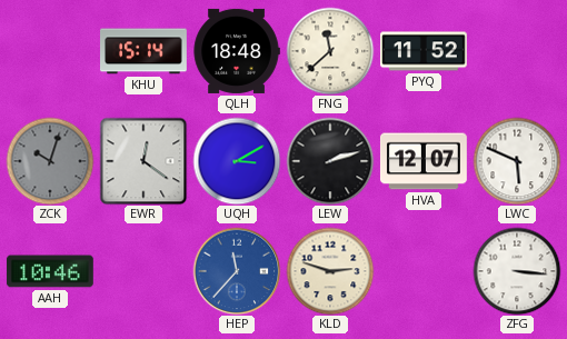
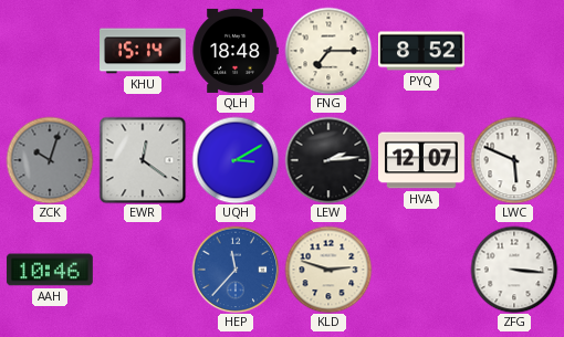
FNG: 11:38 -> 7:15 (328, 51)
PYQ: 11:52 -> 8:52 (422, 51)
LEW: 2:12 -> 2:14 (328, 160)
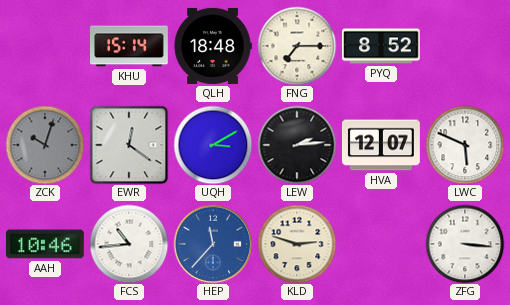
FCS: none -> 10:44 (129, 244)
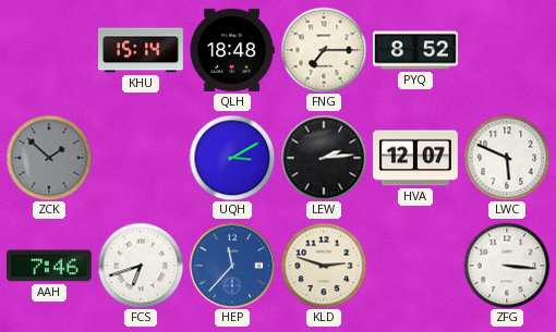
ZCK: 10:03 -> 1:52 (49, 158)
EWR: 12:21 -> none (129, 145)
AAH: 10:46 -> 7:46 (49, 266)
FCS: 10:44 -> 6:42 (141, 266)
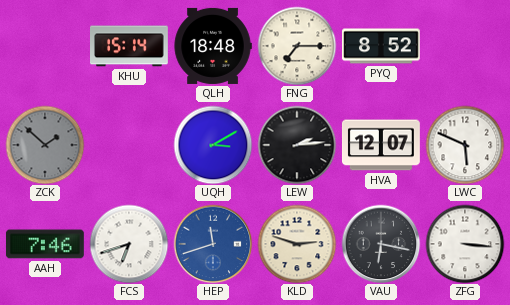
HEP: 11:37 -> 11:42 (213, 244)
VAU: none -> 6:17 (381, 244)
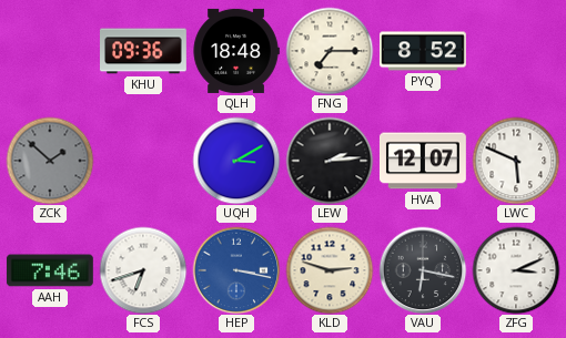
KHU: 15:14 -> 09:36 (144, 51)
HEP: 11:42 -> 3:17 (236, 270)
ZFG: 3:16 -> 3:11 (516, 270)
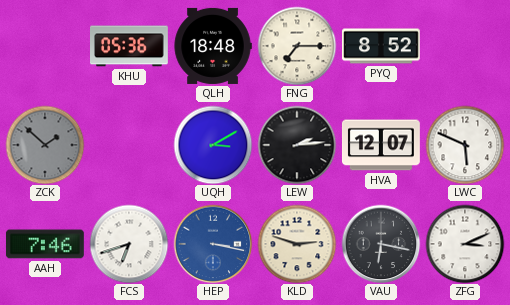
KHU: 09:36 -> 05:36 (130, 46)
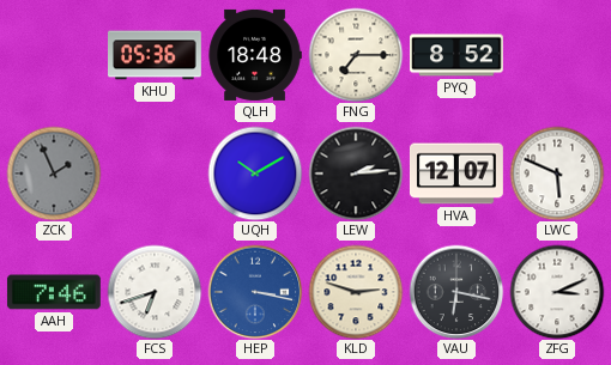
ZCK: 1:52 -> 1:56 (54, 174)
UQH: 3:10 -> 10:10 (255, 174)
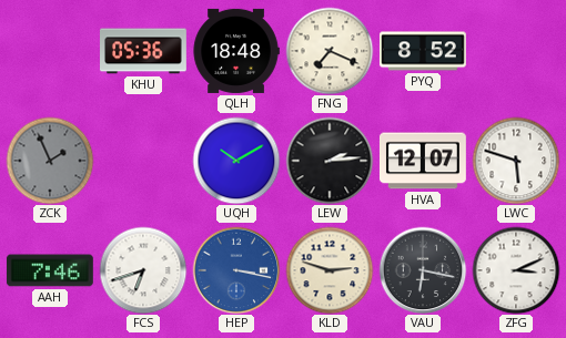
FNG: 7:15 -> 7:19 (330, 51)
LWC: 5:49 -> 5:48 (516, 161)
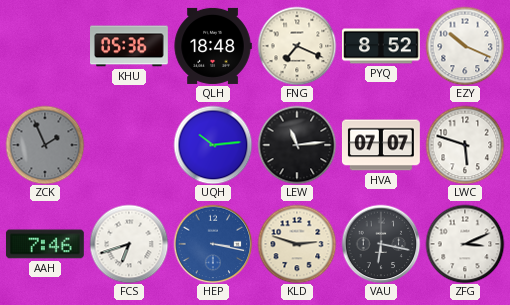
EZY: none -> 10:19 (465, 46)
UQH: 10:10 -> 10:14 (213, 145)
LEW: 2:14 -> 11:14 (297, 145)
HVA: 12:07 -> 07:07 (381, 145)
